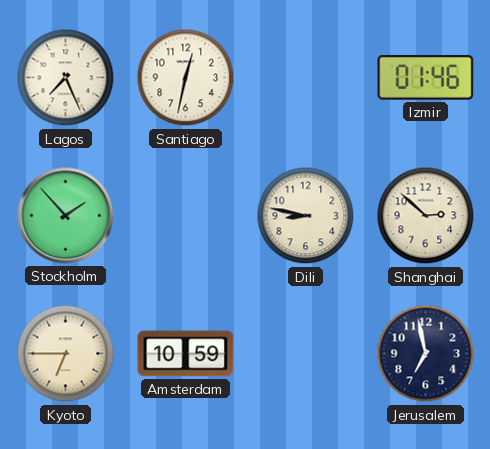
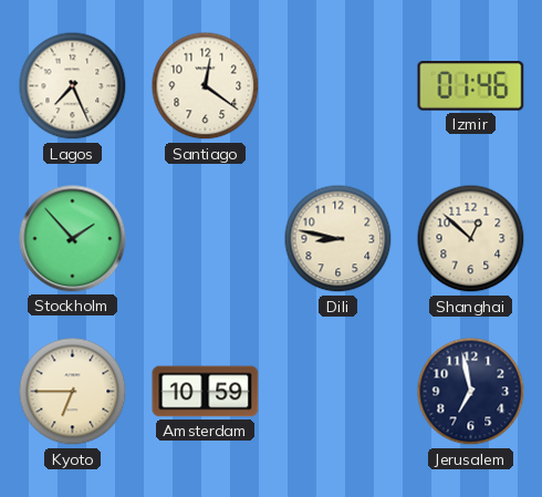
Santiago: 12:32 -> 12:21 (206, 86)
Shanghai: 2:52 -> 12:52 (471, 239)
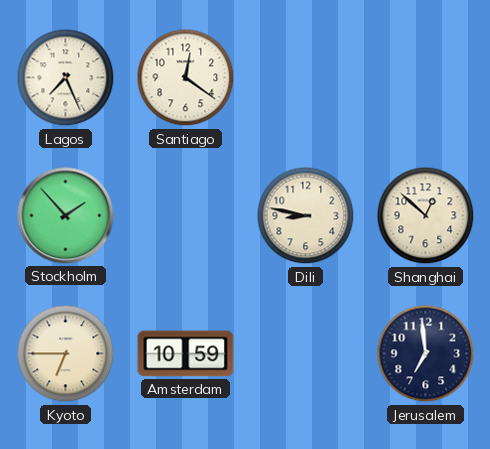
Izmir: 01:46 -> none (471, 86)
Jerusalem: 6:58 -> 6:59 (426, 354)
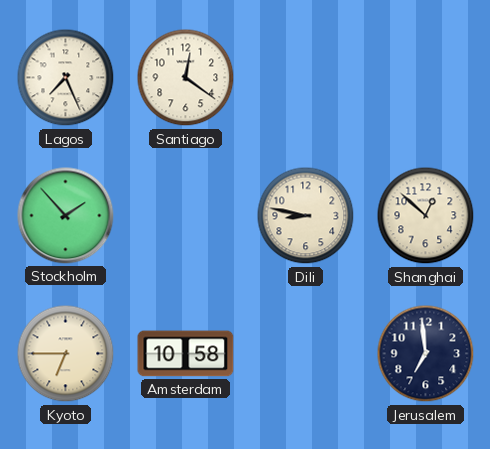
Amsterdam: 10:59 -> 10:58 (186, 354)
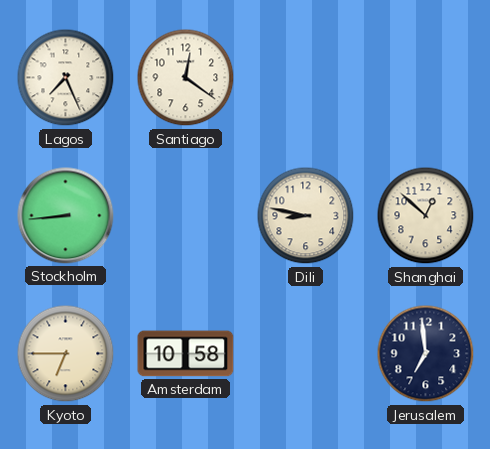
Stockholm: 1:53 -> 8:44 (66, 216)
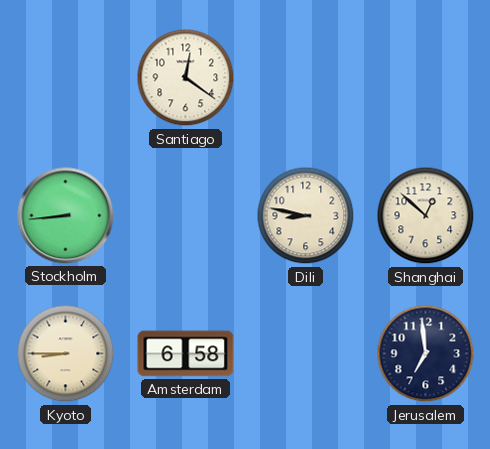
Lagos: 7:26 -> none (66, 78)
Kyoto: 6:45 -> 8:45 (66, 354)
Amsterdam: 10:58 -> 6:58 (186, 354)
